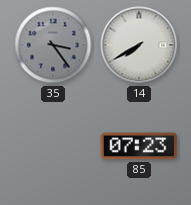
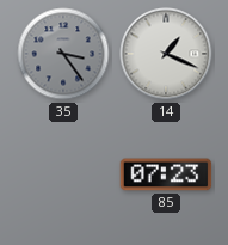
14: 7:40 -> 1:19 (166, 54)
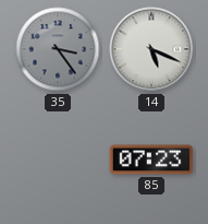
14: 1:19 -> 5:19 (151, 49)
